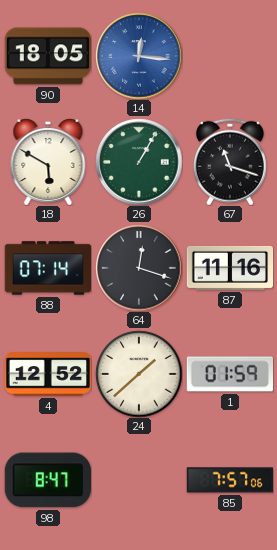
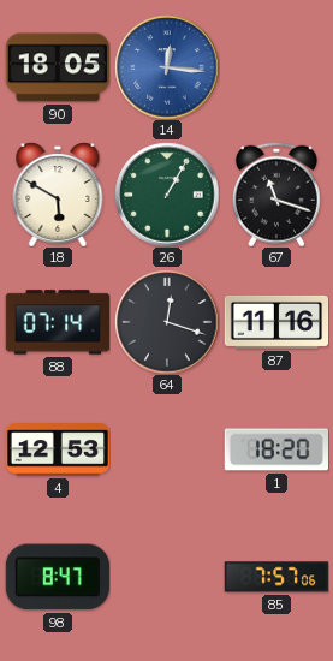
4: 12:52 -> 12:53 (57, 449)
24: 1:38 -> none (139, 374)
1: 01:59 -> 18:20 (275, 449)
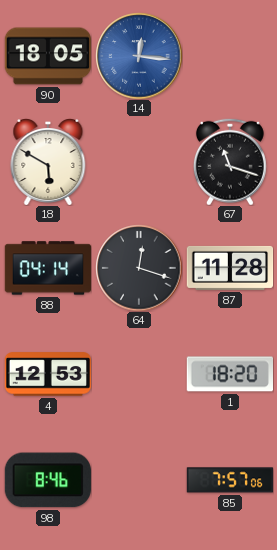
26: 1:05 -> none (167, 195)
88: 07:14 -> 04:14 (48, 268)
87: 11:16 -> 11:28 (230, 268)
98: 8:47 -> 8:46 (48, 480)
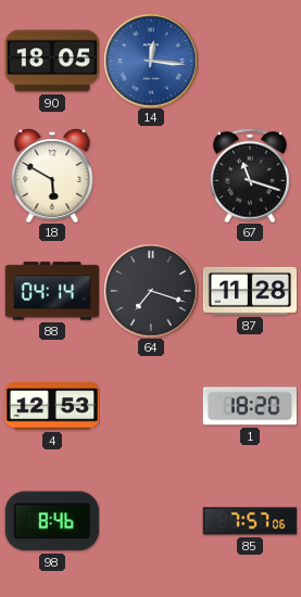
64: 12:18 -> 7:18 (151, 291)
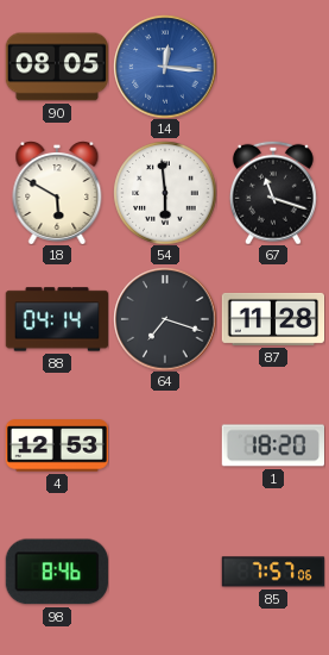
90: 18:05 -> 08:05 (56, 67)
54: none -> 5:59 (165, 193)
